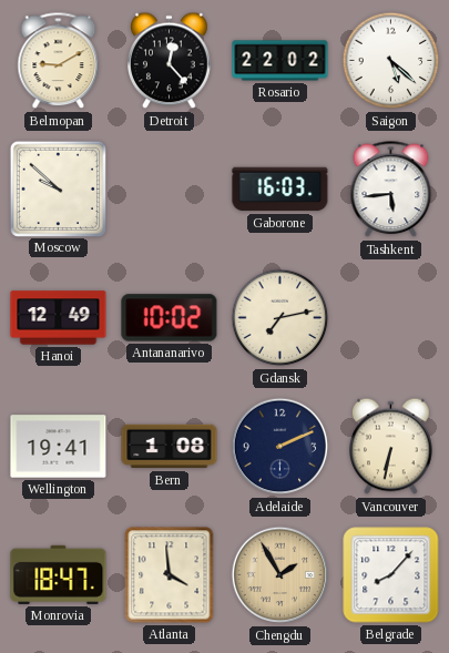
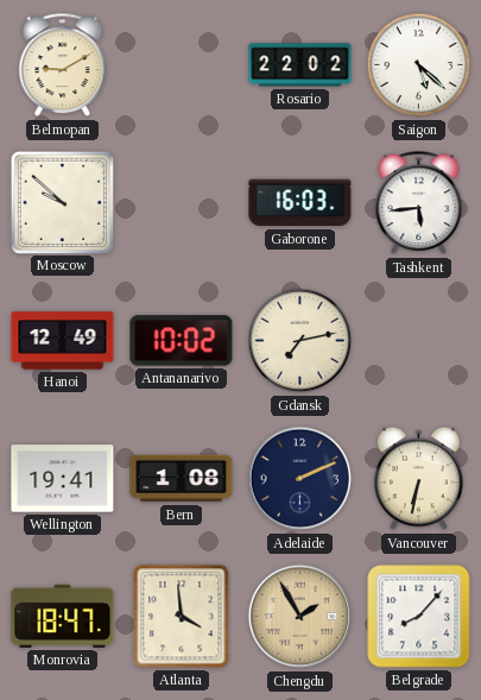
Detroit: 12:23 -> none (170, 61)
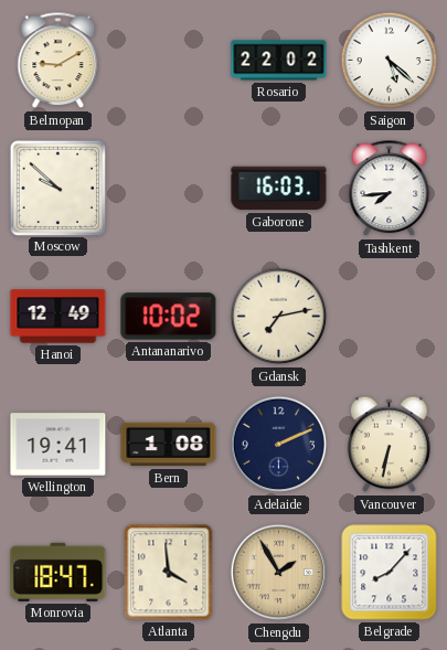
Tashkent: 5:44 -> 7:44 (390, 189)
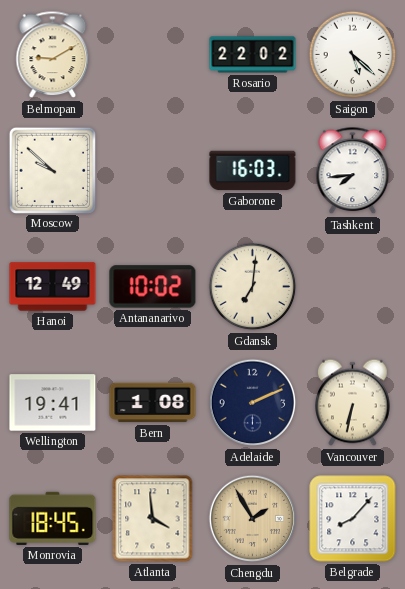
Gdansk: 7:13 -> 7:01 (253, 287)
Monrovia: 18:47 -> 18:45 (53, 518)
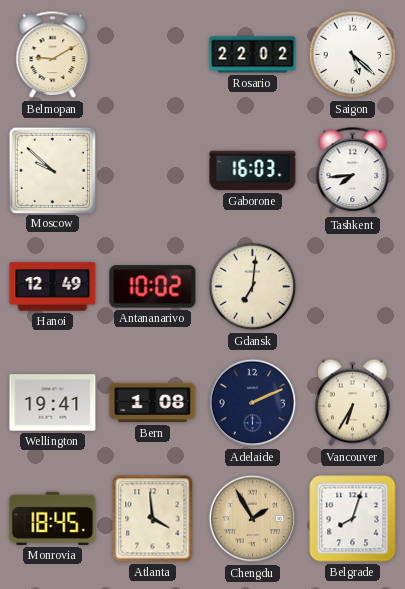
Vancouver: 6:32 -> 6:35 (353, 403)
Belgrade: 8:07 -> 8:03 (353, 519)
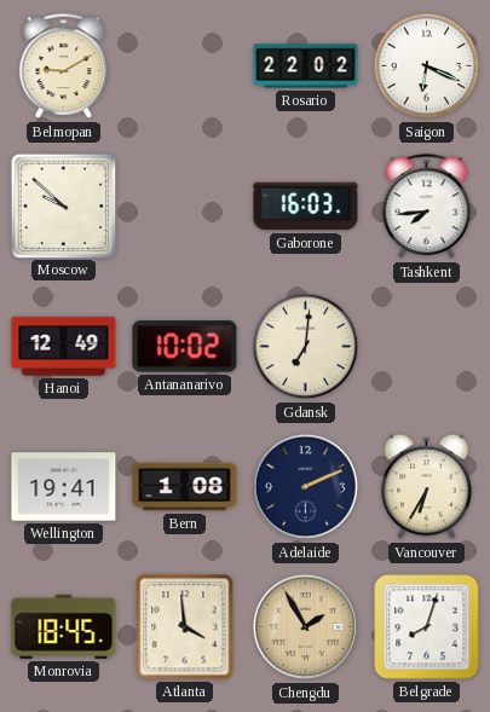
Saigon: 5:22 -> 6:19 (427, 66)
